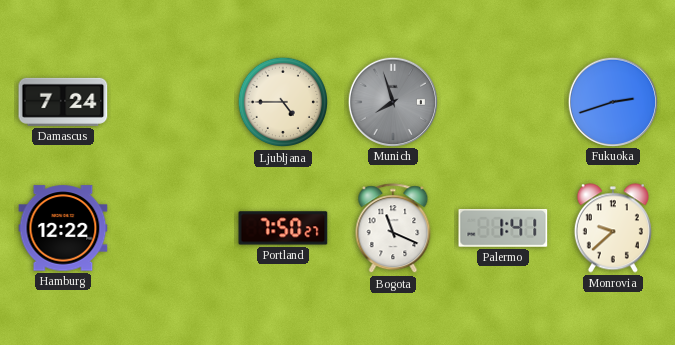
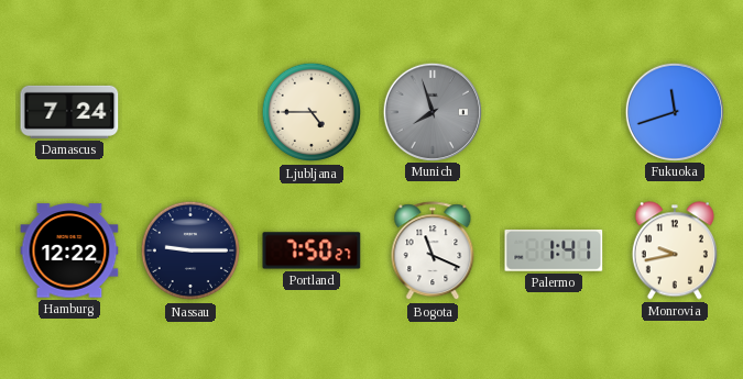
Fukuoka: 2:42 -> 11:42 (674, 111)
Nassau: none -> 9:15 (190, 250)
Monrovia: 9:38 -> 9:43 (675, 250)
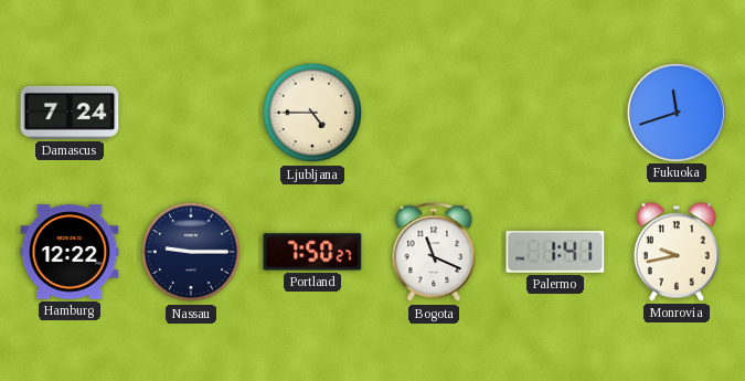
Munich: 7:57 -> none (431, 111)
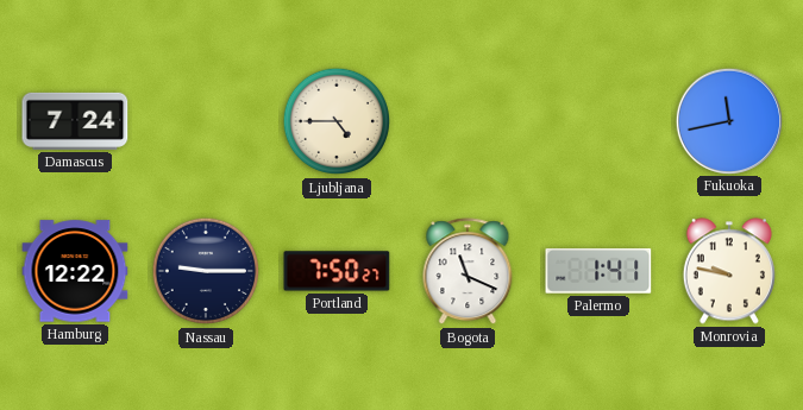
Fukuoka: 11:42 -> 11:43 (728, 120)
Monrovia: 9:43 -> 9:47 (729, 271)
